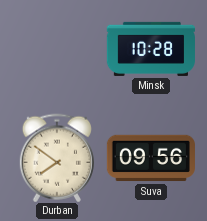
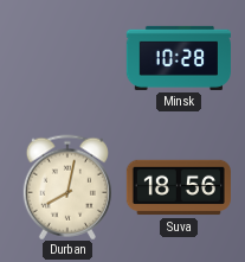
Durban: 7:51 -> 8:02 (67, 187)
Suva: 09:56 -> 18:56 (179, 187)
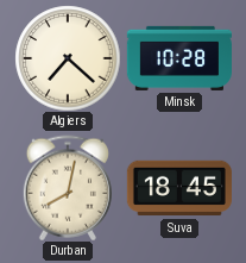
Algiers: none -> 7:22 (68, 58)
Suva: 18:56 -> 18:45 (179, 188)
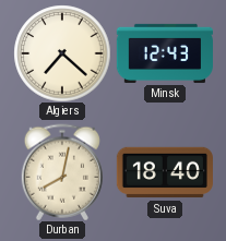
Minsk: 10:28 -> 12:43 (165, 53)
Suva: 18:45 -> 18:40 (165, 172)
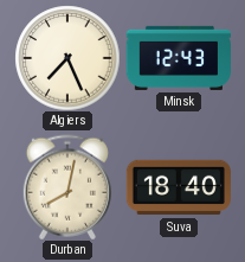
Algiers: 7:22 -> 7:26 (67, 58)
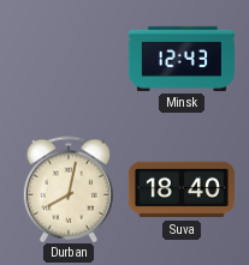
Algiers: 7:26 -> none (67, 58)
